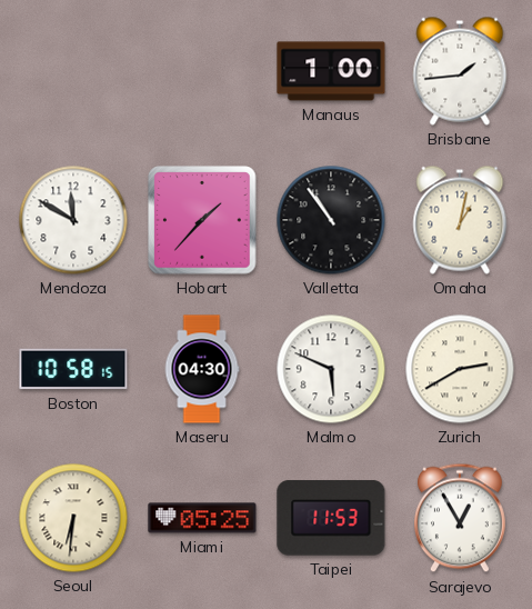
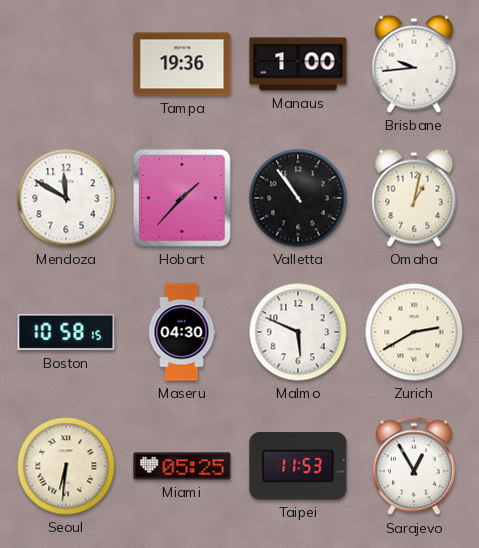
Tampa: none -> 19:36 (182, 64)
Brisbane: 1:44 -> 9:44 (414, 64)
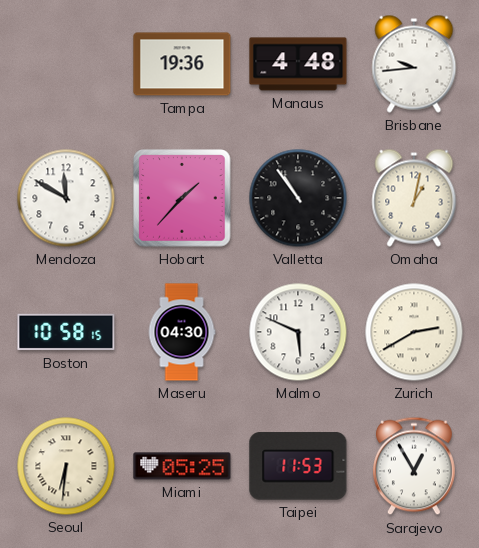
Manaus: 1:00 -> 4:48 (298, 64)
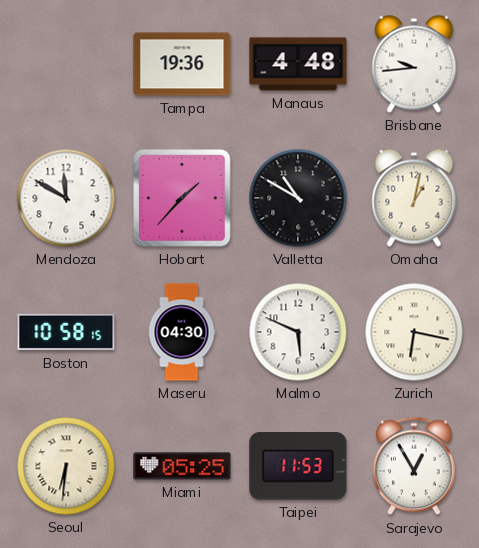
Valletta: 10:54 -> 10:50 (298, 198)
Zurich: 2:40 -> 6:17 (414, 332)
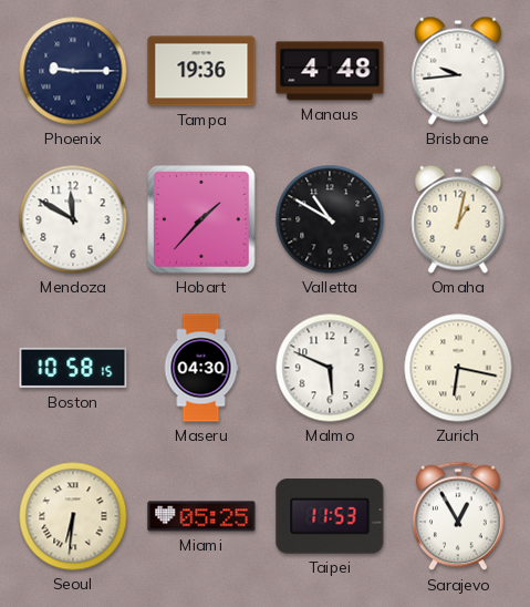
Phoenix: none -> 9:15 (73, 71)
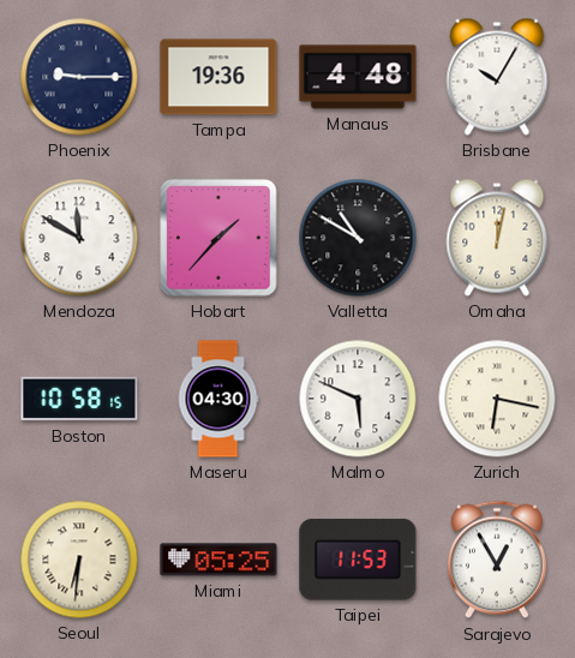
Brisbane: 9:44 -> 10:05 (497, 77)
Omaha: 1:02 -> 12:02 (497, 238)
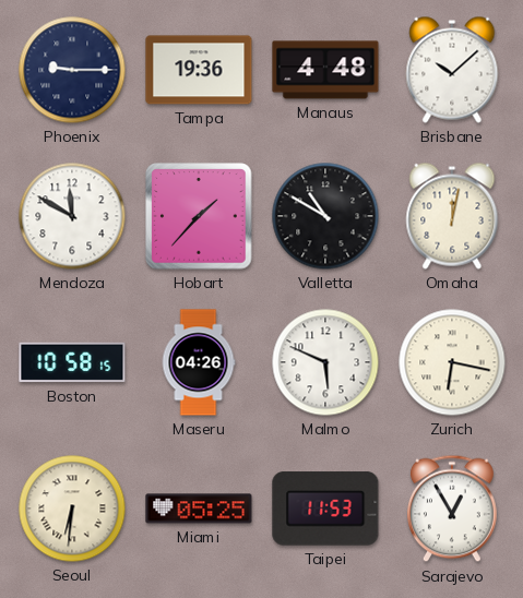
Brisbane: 10:05 -> 10:08 (452, 70)
Maseru: 04:30 -> 04:26 (199, 362)
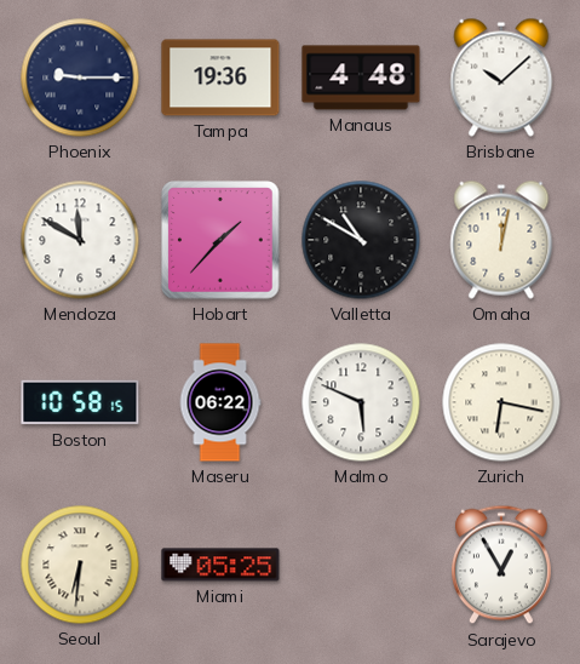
Maseru: 04:26 -> 06:22 (220, 402)
Taipei: 11:53 -> none (325, 509)
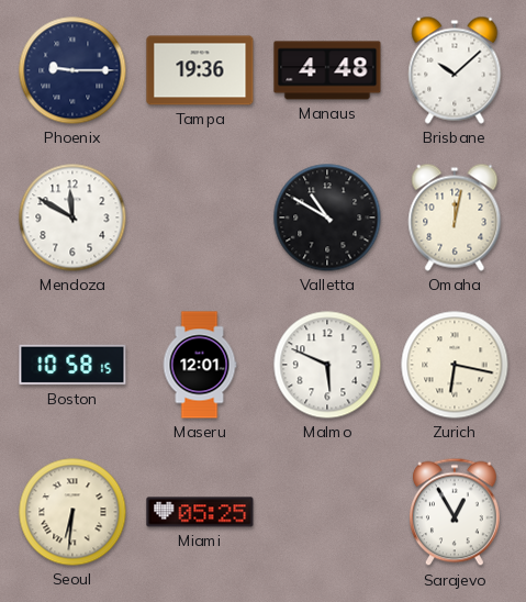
Hobart: 1:37 -> none (220, 240)
Maseru: 06:22 -> 12:01 (200, 365)
